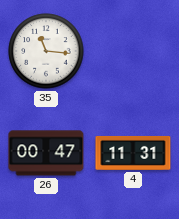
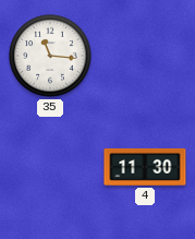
26: 00:47 -> none (46, 153)
4: 11:31 -> 11:30 (145, 167)
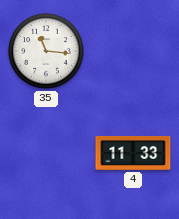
4: 11:30 -> 11:33 (133, 153)
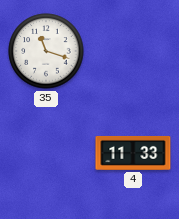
35: 11:16 -> 11:18 (46, 51)
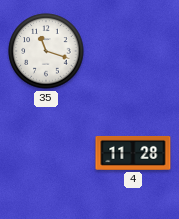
4: 11:33 -> 11:28 (133, 153)
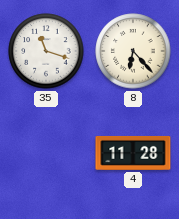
8: none -> 6:23 (133, 51)
